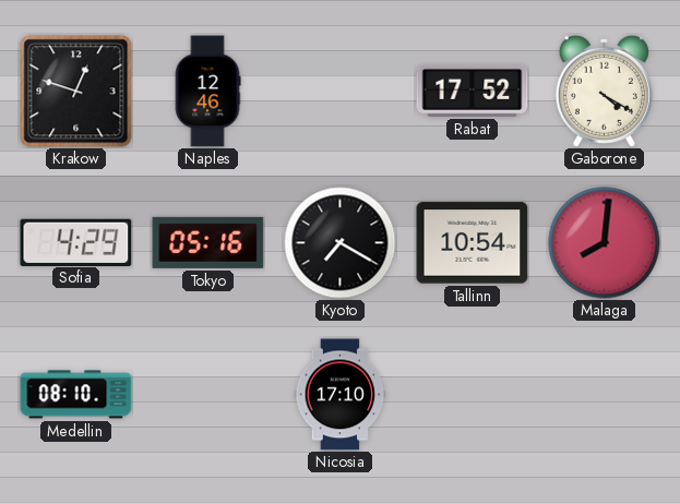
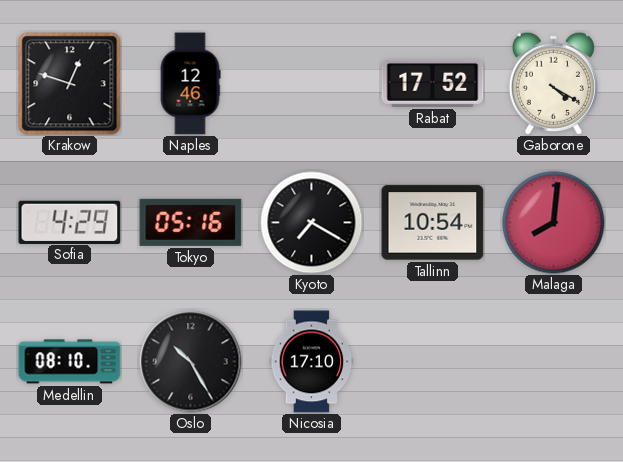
Oslo: none -> 10:25 (191, 362)
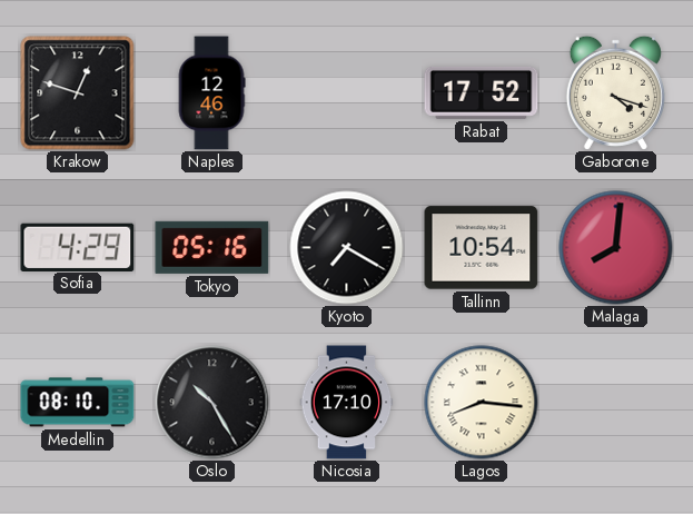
Gaborone: 4:20 -> 4:18 (615, 92)
Lagos: none -> 8:16 (482, 403)
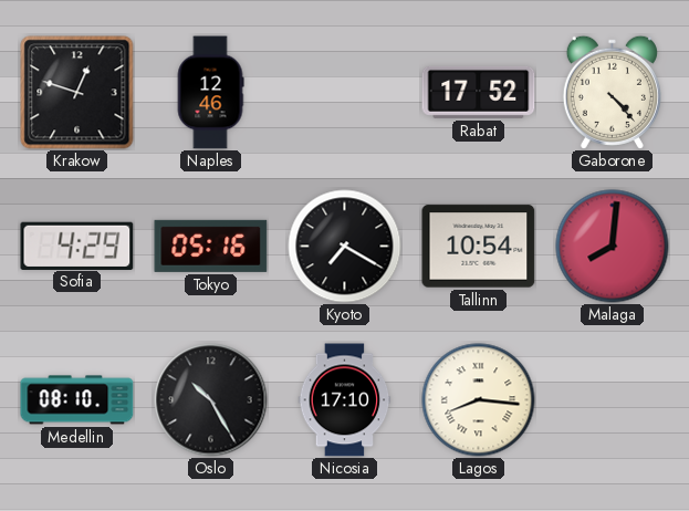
Gaborone: 4:18 -> 4:23 (612, 92)
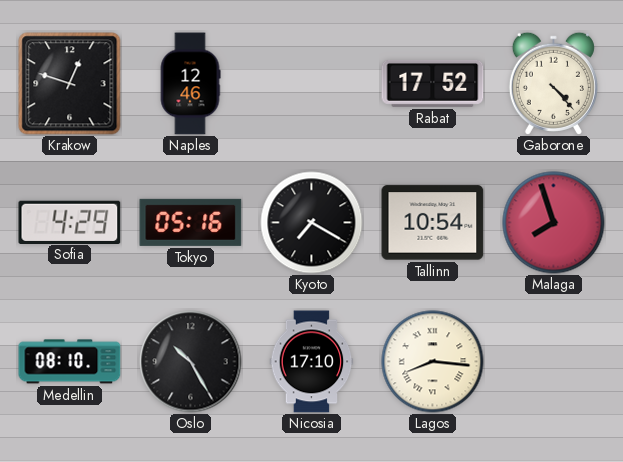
Malaga: 8:01 -> 7:57 (554, 223)
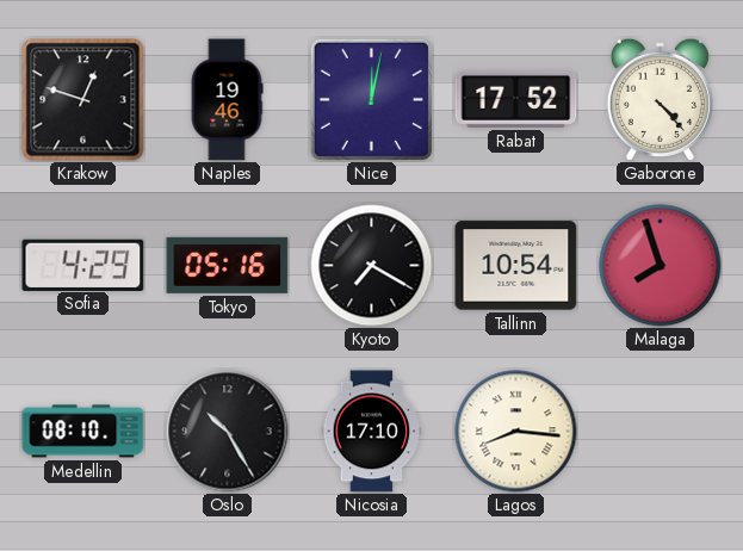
Naples: 12:46 -> 19:46 (227, 100)
Nice: none -> 12:02 (371, 99)
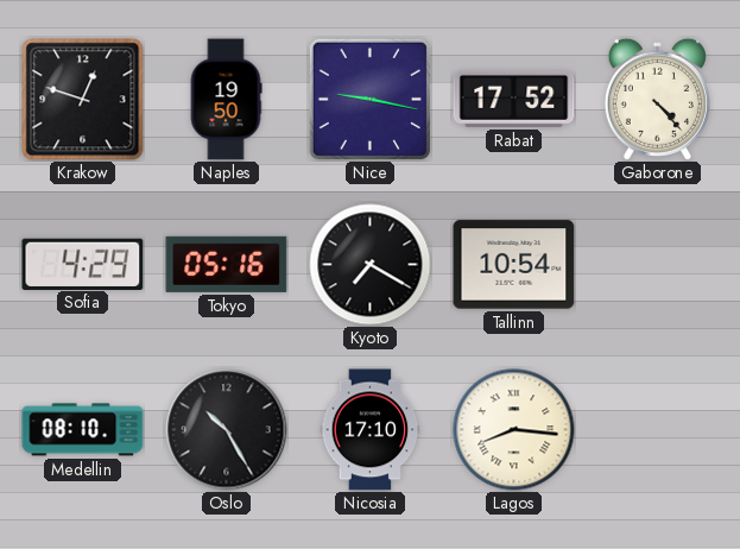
Naples: 19:46 -> 19:50 (226, 100)
Nice: 12:02 -> 9:17 (369, 99)
Malaga: 7:57 -> none (661, 266)
